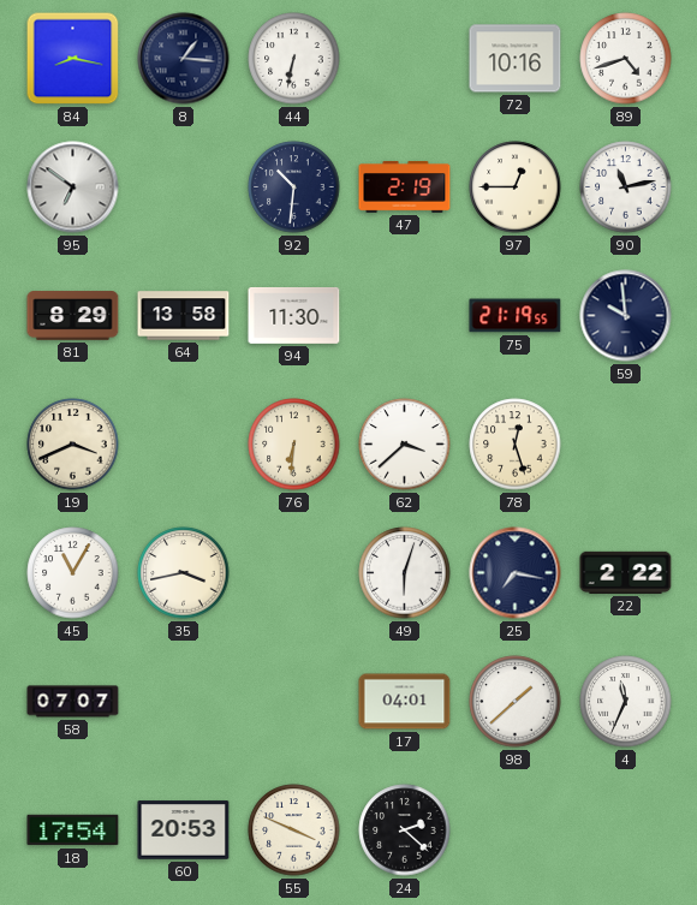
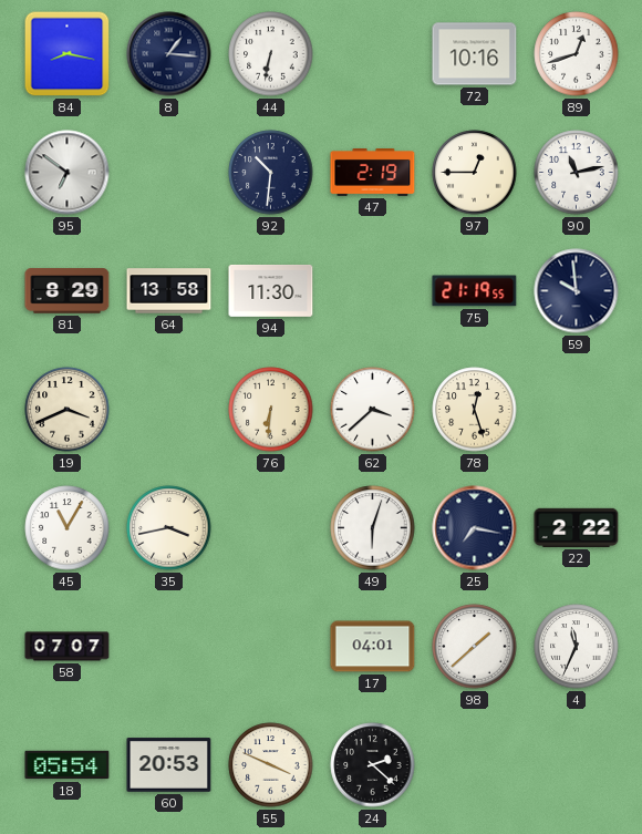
89: 4:42 -> 12:42 (577, 54)
18: 17:54 -> 05:54 (68, 765)
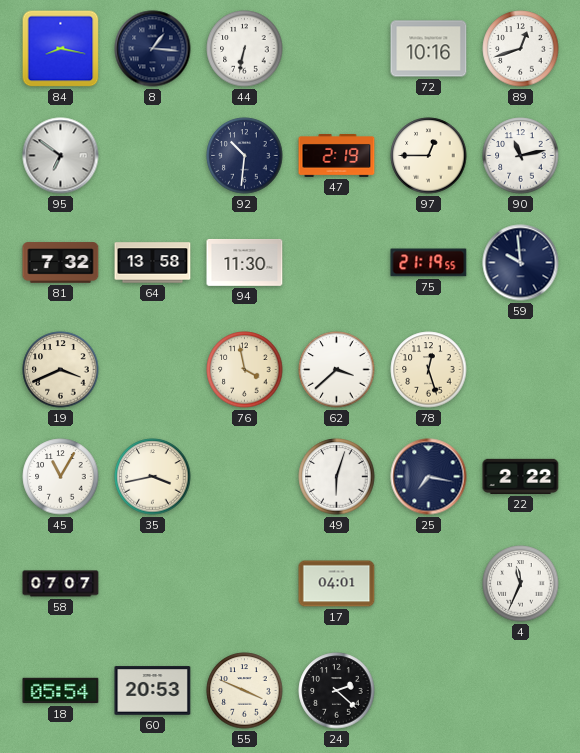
81: 8:29 -> 7:32 (61, 263)
76: 6:31 -> 3:58 (245, 370)
98: 1:38 -> none (475, 647)
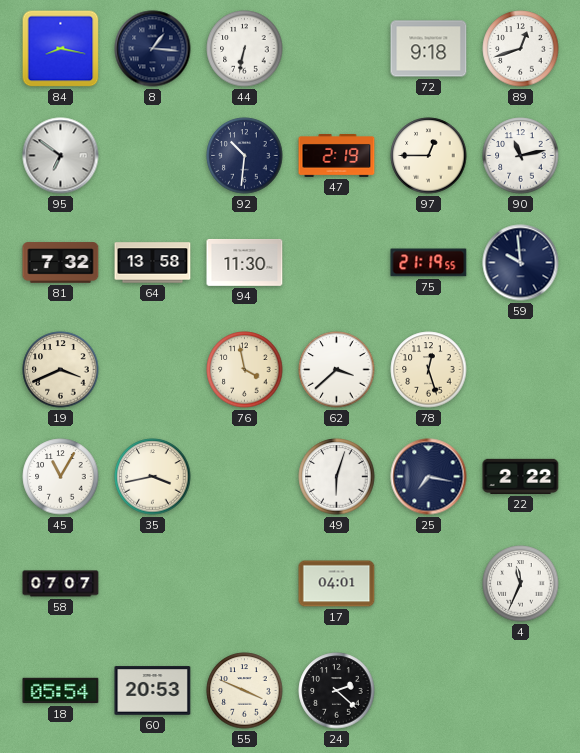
72: 10:16 -> 9:18 (429, 49)
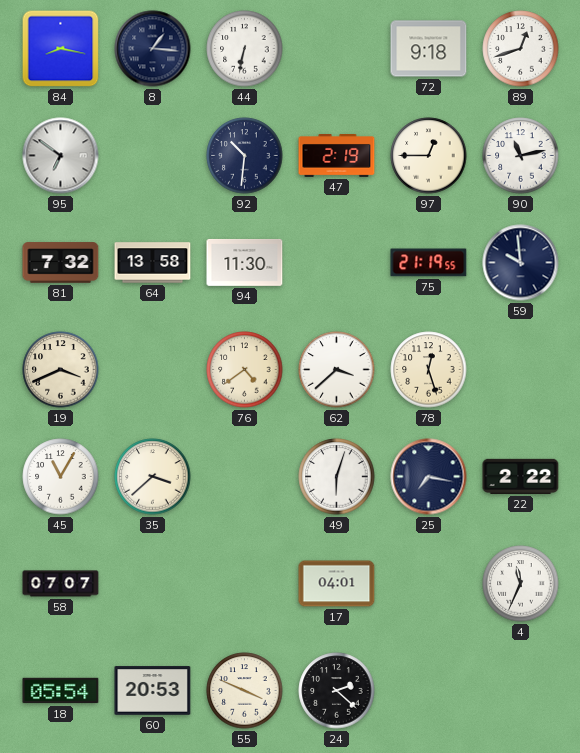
76: 3:58 -> 4:39 (245, 370)
35: 3:43 -> 3:38 (153, 477)
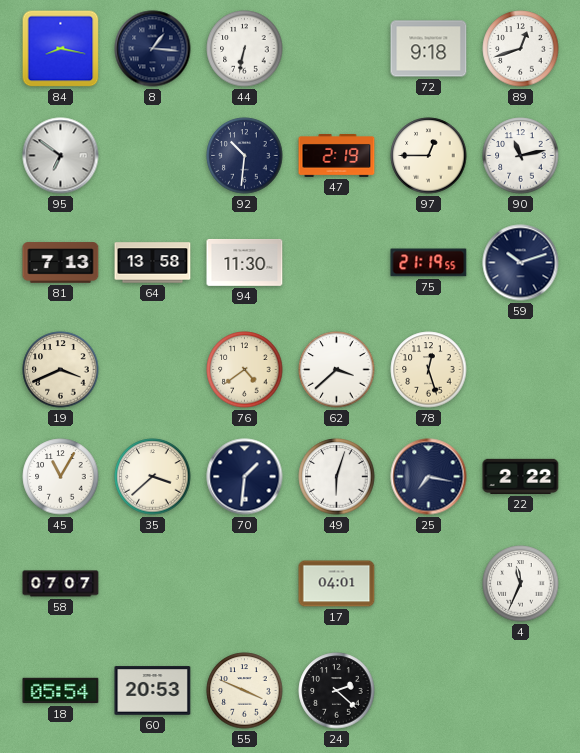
81: 7:32 -> 7:13 (61, 263)
59: 9:59 -> 10:12 (521, 263)
70: none -> 1:31 (245, 477)
